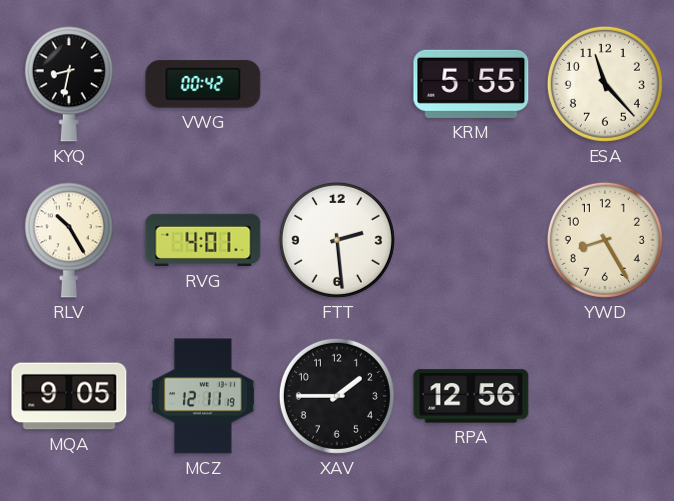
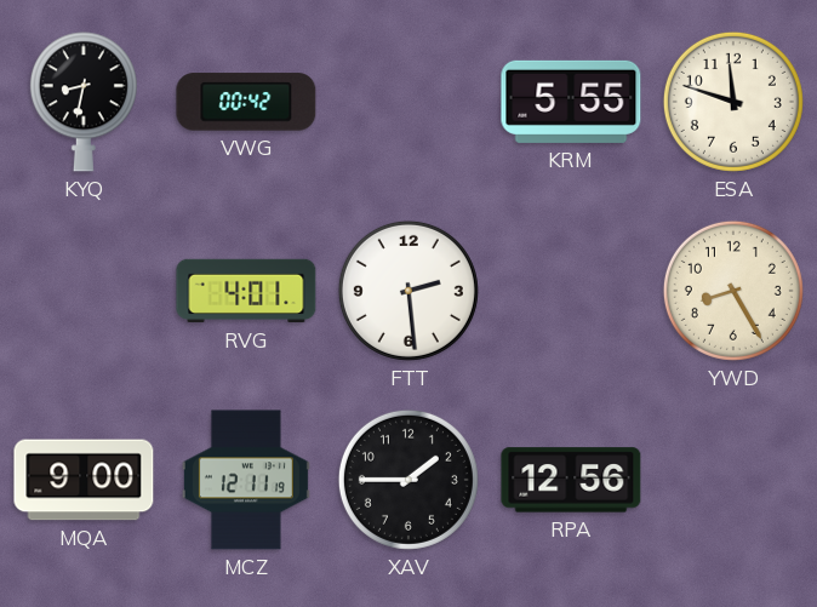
ESA: 11:23 -> 11:48 (733, 102)
RLV: 10:25 -> none (69, 240)
MQA: 9:05 -> 9:00 (84, 480)
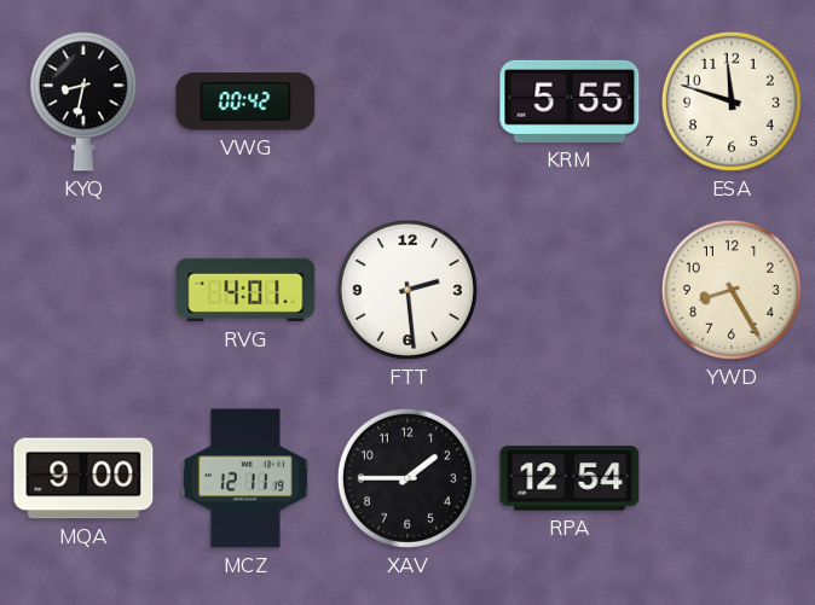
RPA: 12:56 -> 12:54 (570, 478)
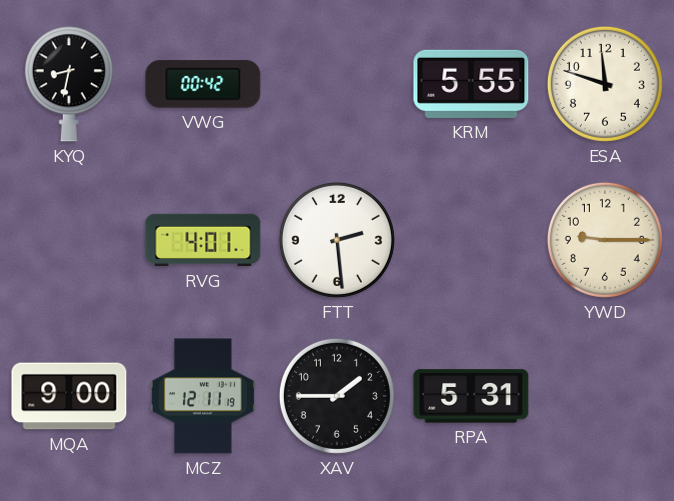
YWD: 8:25 -> 9:15 (605, 240)
RPA: 12:54 -> 5:31 (471, 396)
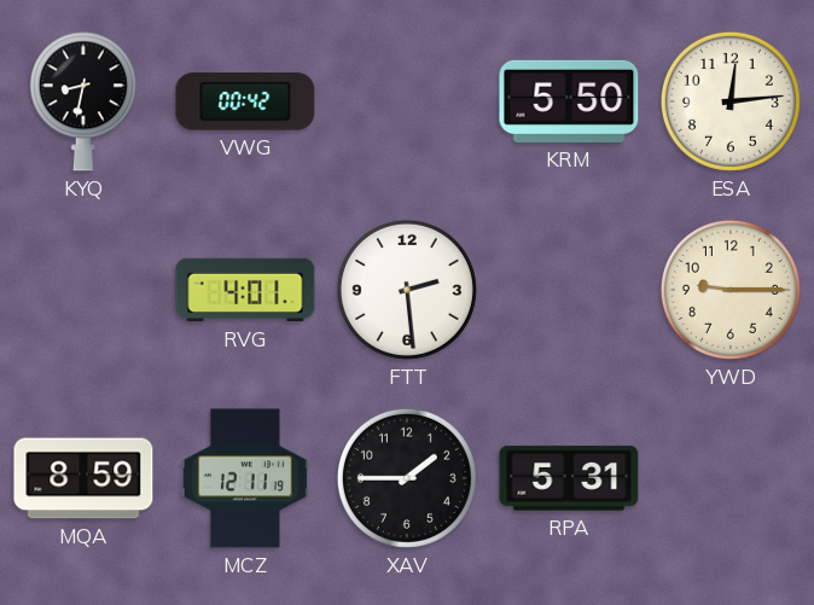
KRM: 5:55 -> 5:50 (569, 101)
ESA: 11:48 -> 12:14 (731, 101)
MQA: 9:00 -> 8:59 (83, 478)
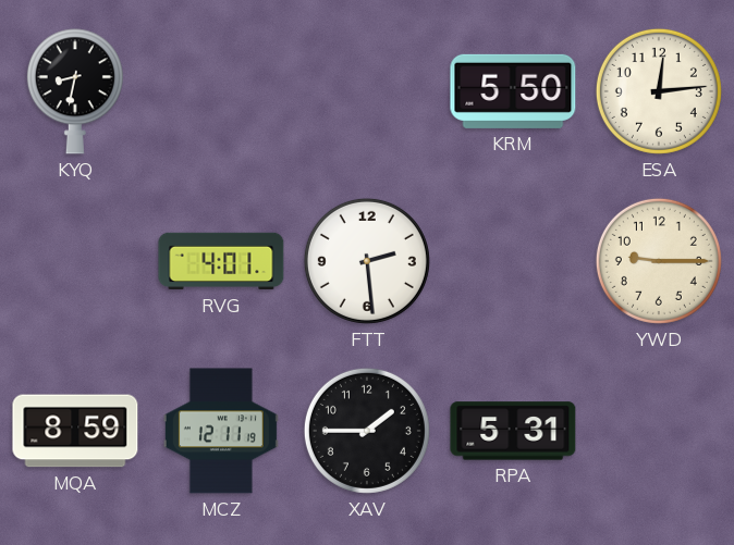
VWG: 00:42 -> none (245, 101)
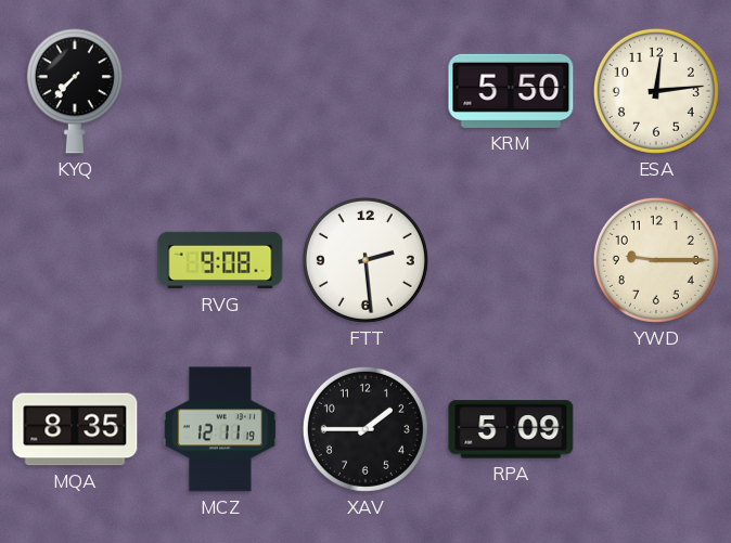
KYQ: 8:32 -> 7:37 (75, 91)
RVG: 4:01 -> 9:08 (220, 260)
MQA: 8:59 -> 8:35 (75, 429)
RPA: 5:31 -> 5:09 (511, 429)
